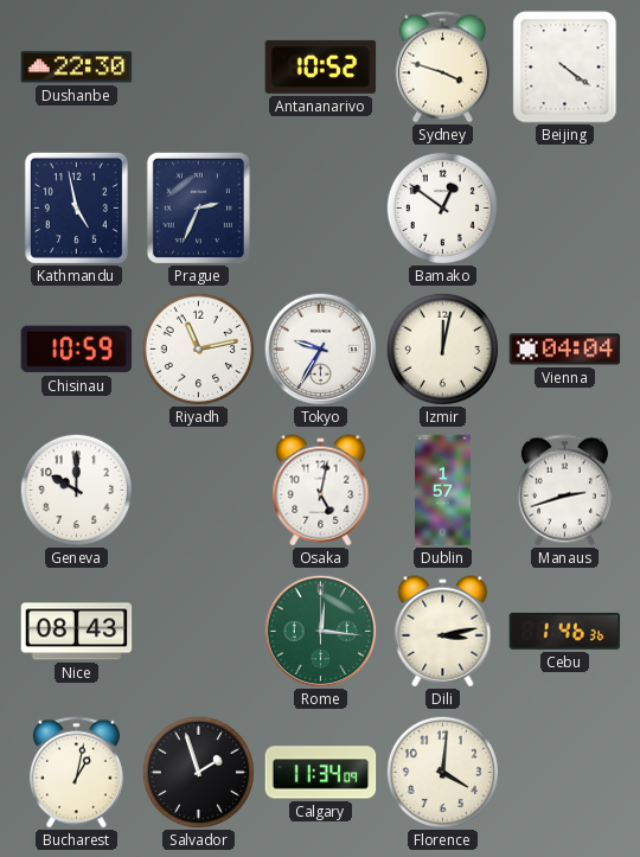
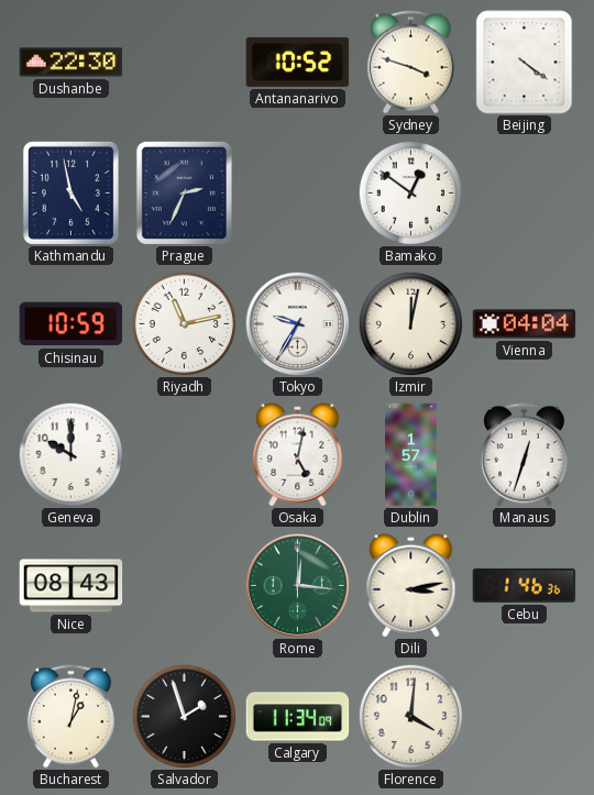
Manaus: 2:42 -> 12:33 (524, 455)
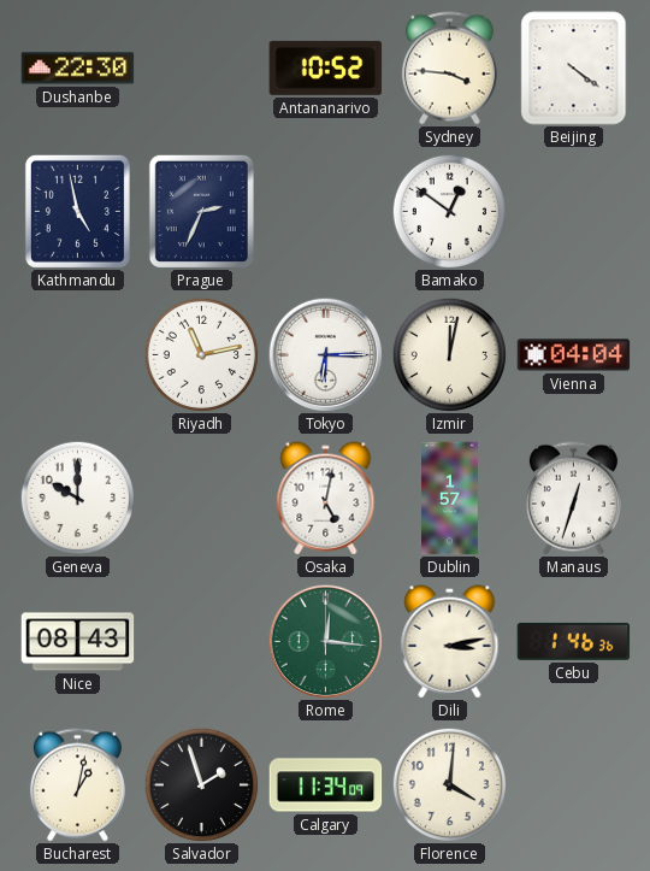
Sydney: 3:48 -> 3:46 (449, 69)
Chisinau: 10:59 -> none (71, 324)
Tokyo: 9:35 -> 6:15 (325, 354)
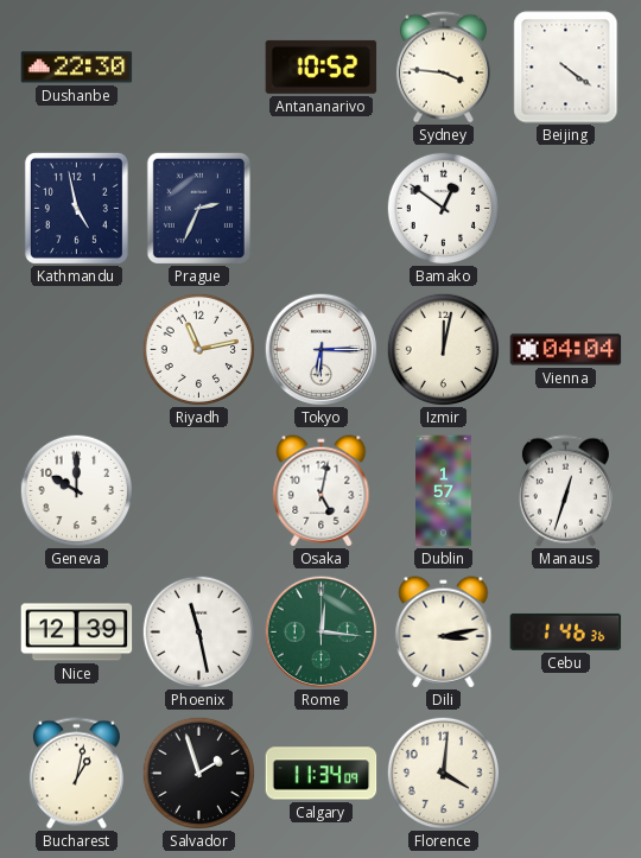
Nice: 08:43 -> 12:39 (77, 633)
Phoenix: none -> 11:28 (198, 631)
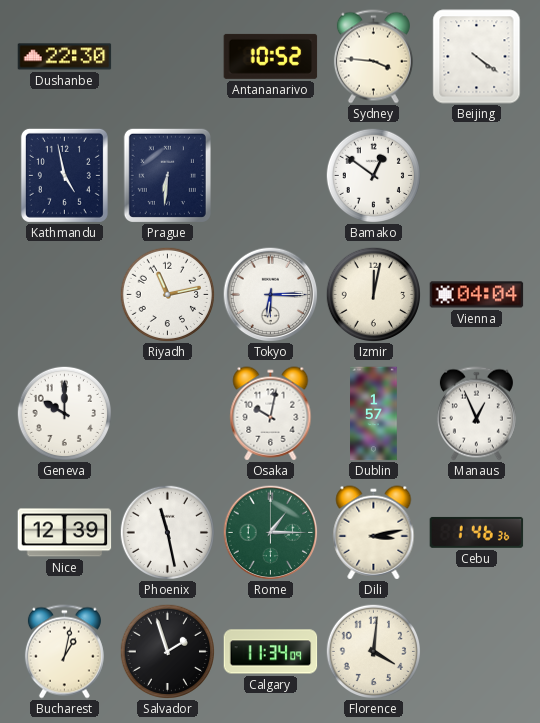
Prague: 2:34 -> 6:31 (167, 175)
Osaka: 5:02 -> 10:02 (271, 414)
Manaus: 12:33 -> 12:56 (476, 414)
Rome: 12:16 -> 1:15 (270, 532)
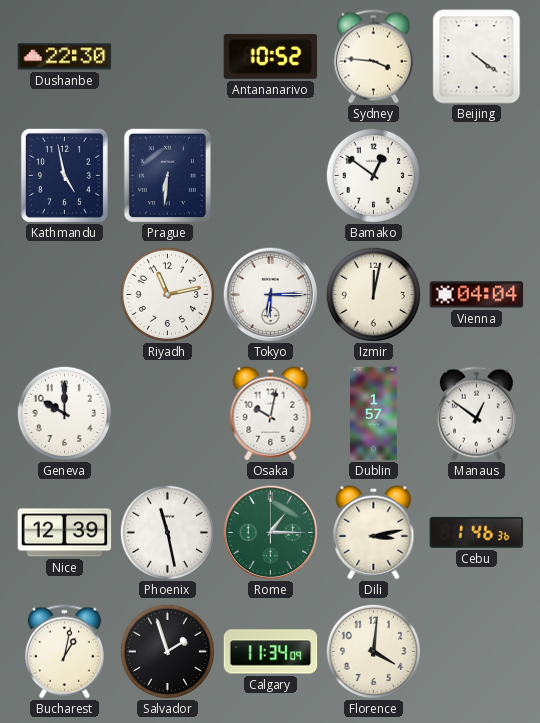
Manaus: 12:56 -> 12:51 (476, 414)
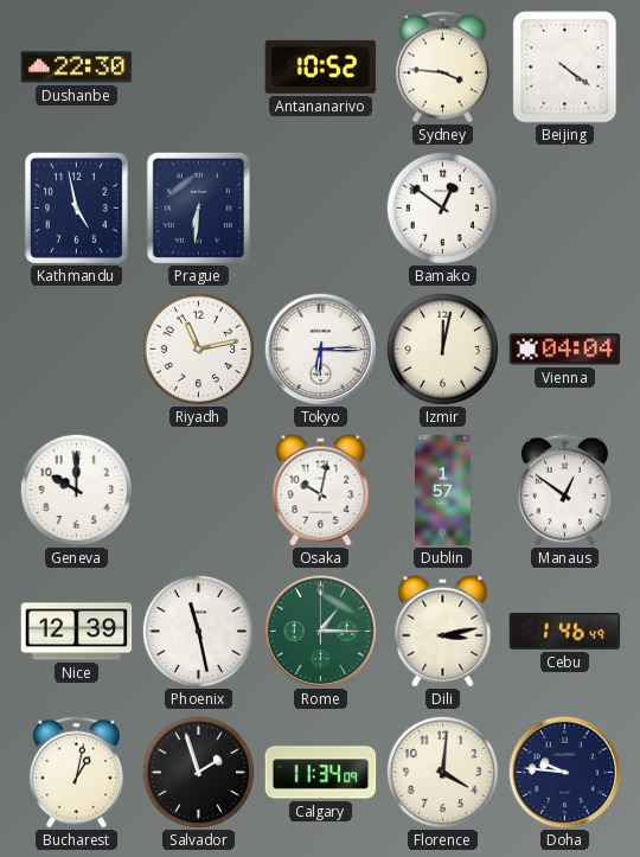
Cebu: 1:46:36 -> 1:46:49 (565, 631)
Doha: none -> 9:46 (564, 772)
